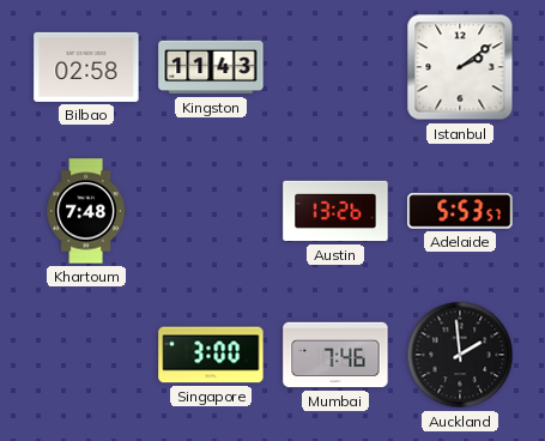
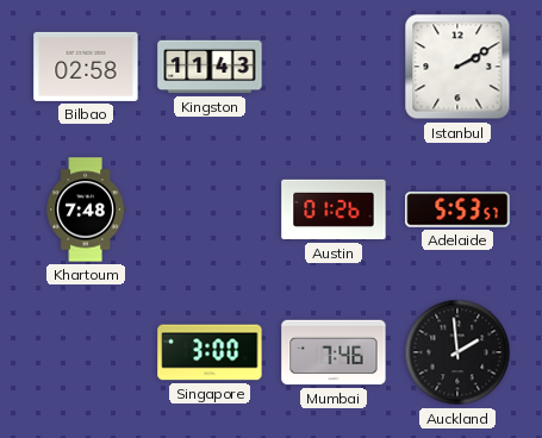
Istanbul: 2:09 -> 2:10 (457, 67)
Austin: 13:26 -> 01:26 (334, 209)
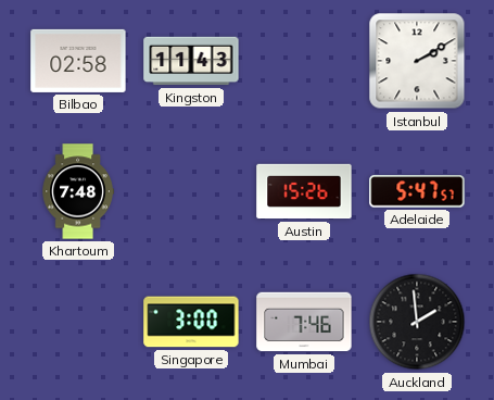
Austin: 01:26 -> 15:26 (304, 191)
Adelaide: 5:53 -> 5:47 (417, 191)
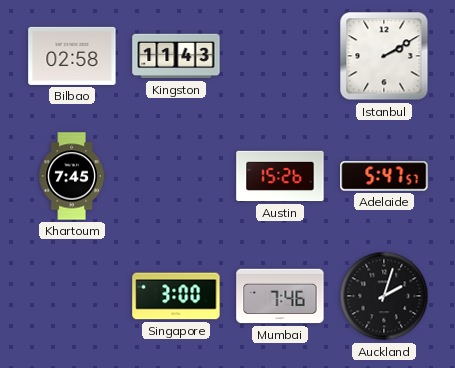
Khartoum: 7:48 -> 7:45 (72, 176)
Auckland: 1:59 -> 2:03 (384, 296)
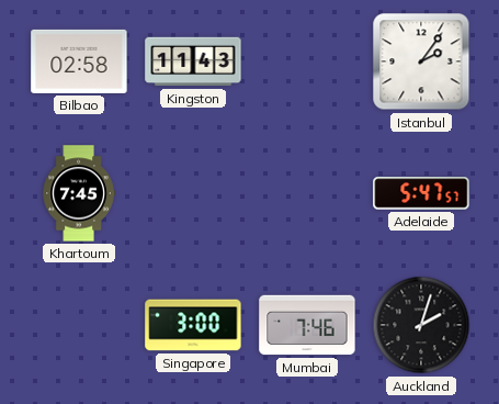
Istanbul: 2:10 -> 2:06 (421, 61)
Austin: 15:26 -> none (280, 176)
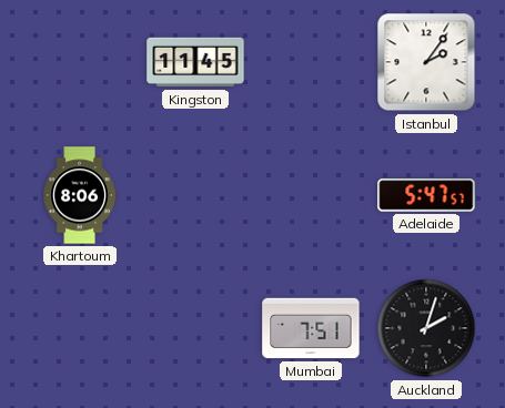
Bilbao: 02:58 -> none (79, 61)
Kingston: 11:43 -> 11:45 (195, 62)
Khartoum: 7:45 -> 8:06 (80, 195)
Singapore: 3:00 -> none (193, 325)
Mumbai: 7:46 -> 7:51 (311, 328)
